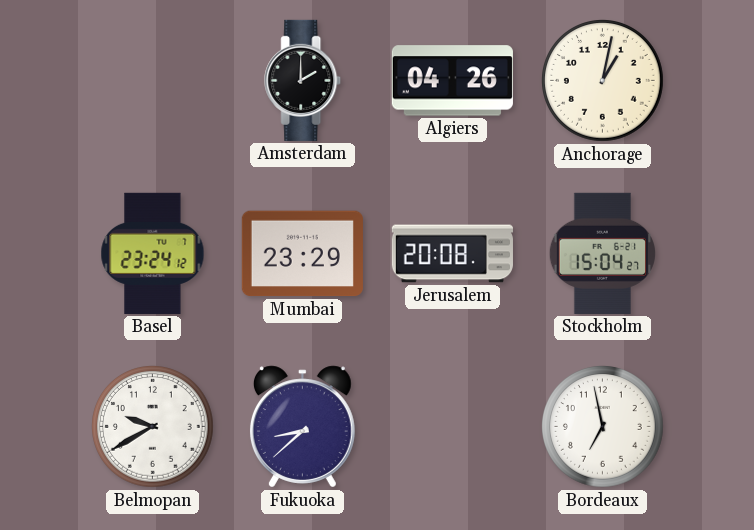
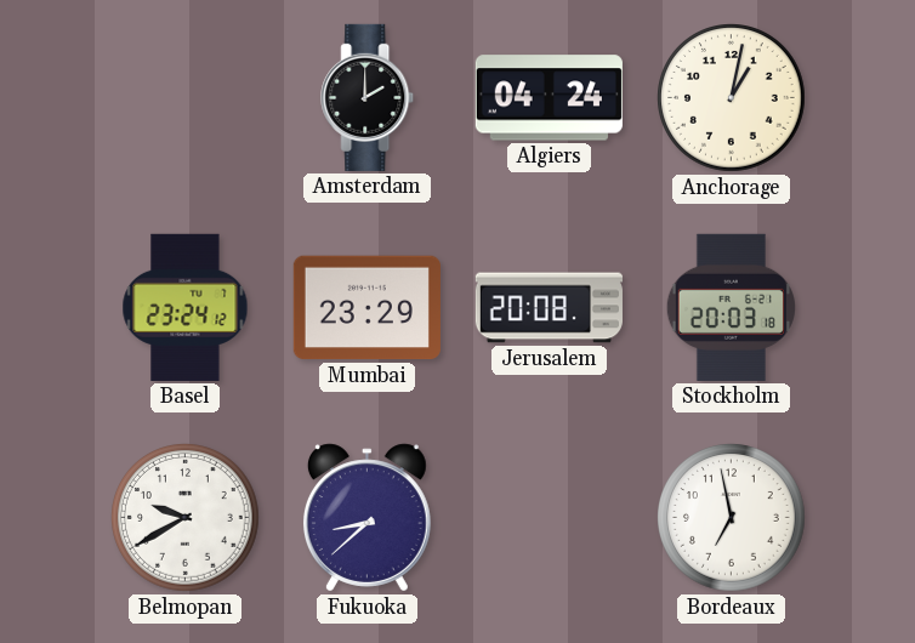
Algiers: 04:26 -> 04:24 (549, 98)
Stockholm: 15:04 -> 20:03 (731, 307)
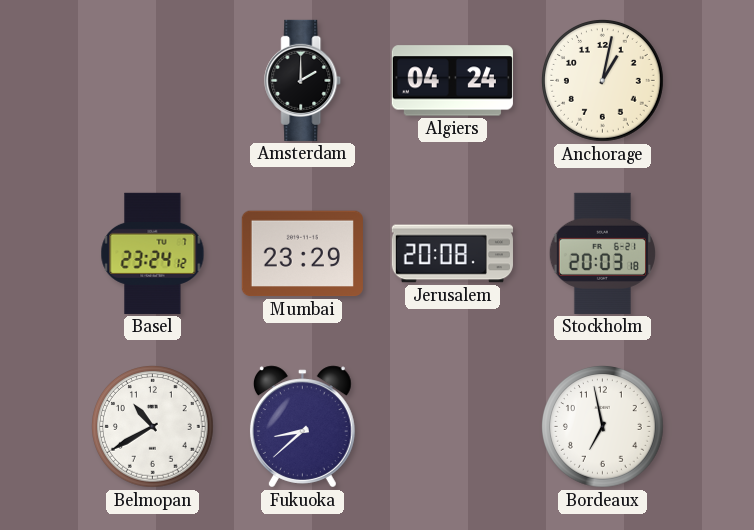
Belmopan: 9:40 -> 10:40 (153, 427)
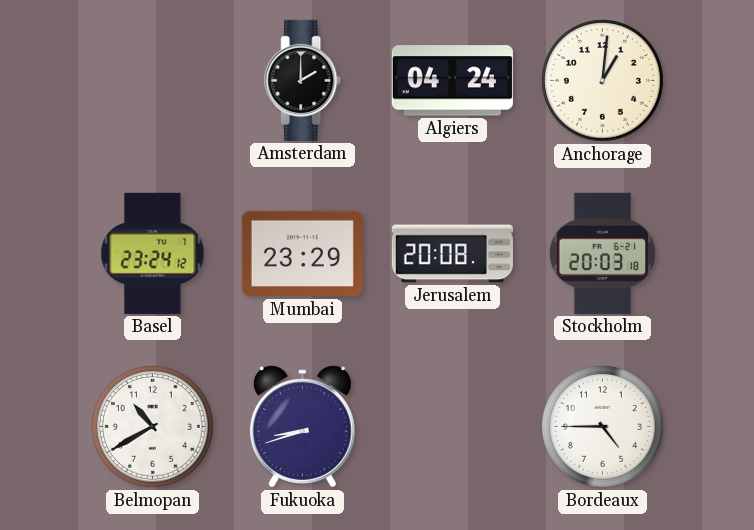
Anchorage: 1:02 -> 1:01 (603, 81)
Fukuoka: 8:38 -> 8:42 (302, 427)
Bordeaux: 6:58 -> 4:45 (603, 427)
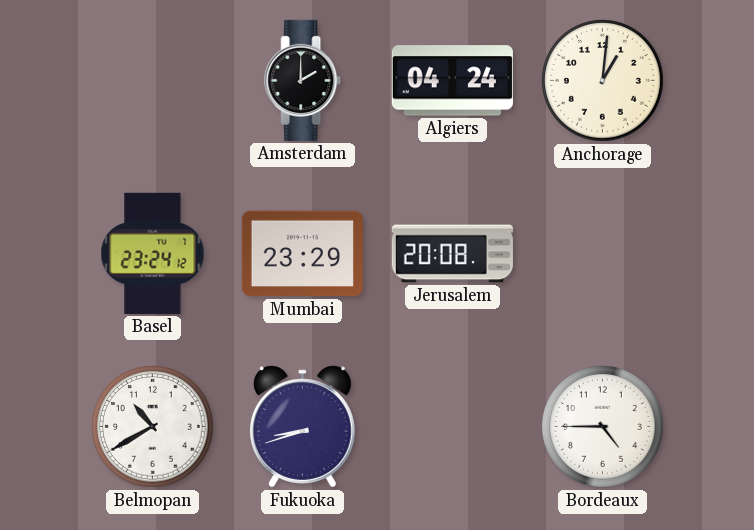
Stockholm: 20:03 -> none (602, 253)
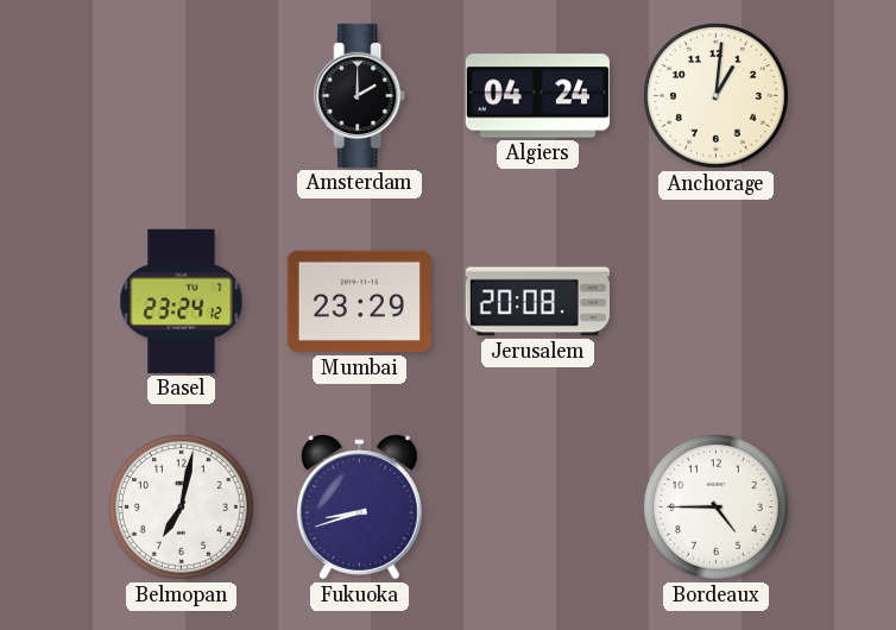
Belmopan: 10:40 -> 7:02 (182, 508)
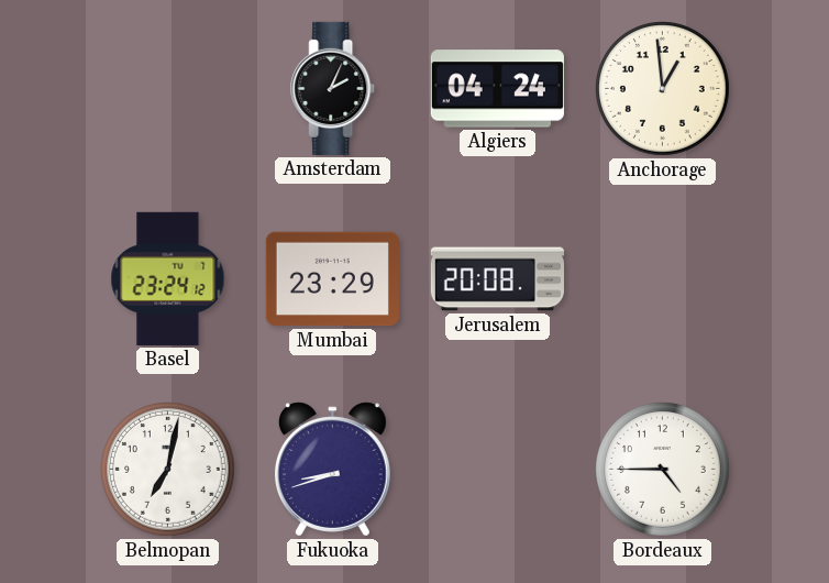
Amsterdam: 2:00 -> 2:04 (333, 88)
Anchorage: 1:01 -> 12:59 (663, 89)
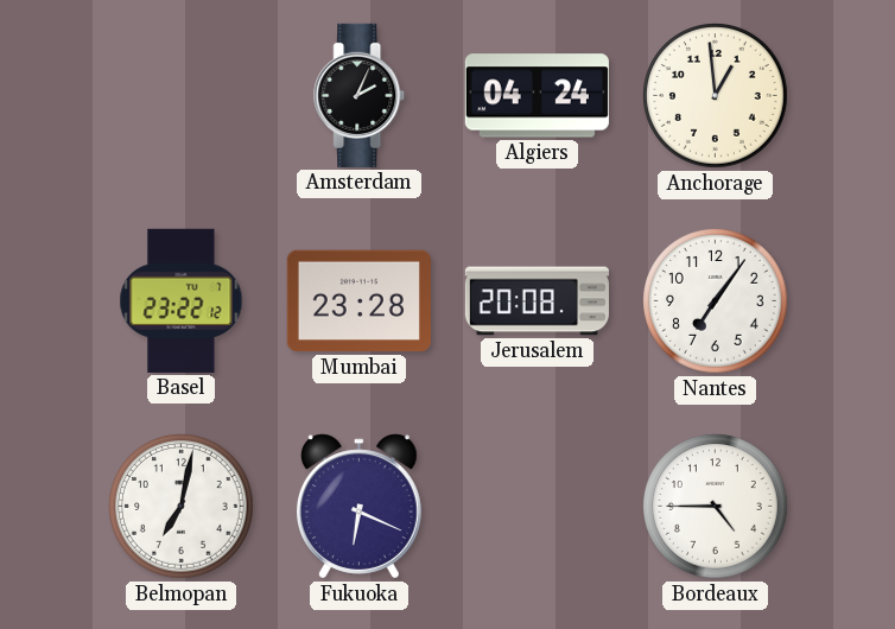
Basel: 23:24 -> 23:22 (182, 300)
Mumbai: 23:29 -> 23:28 (358, 301)
Nantes: none -> 7:06 (716, 301)
Fukuoka: 8:42 -> 6:19 (358, 507)
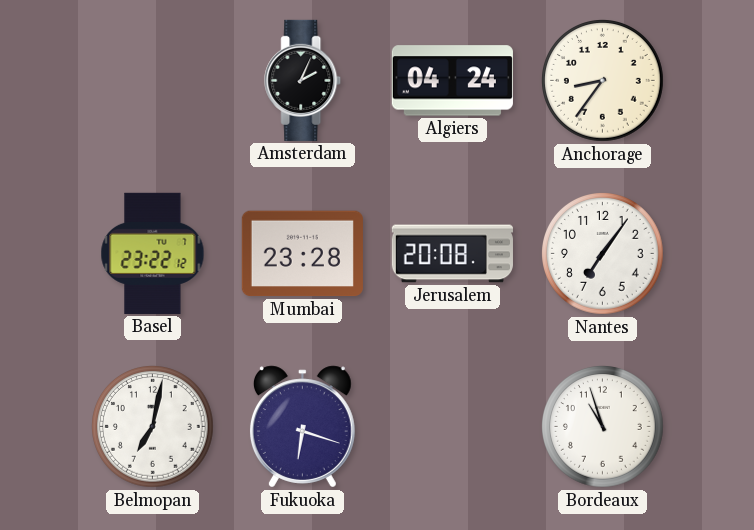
Anchorage: 12:59 -> 8:36 (603, 81)
Fukuoka: 6:19 -> 6:18 (302, 427)
Bordeaux: 4:45 -> 10:57 (603, 427)
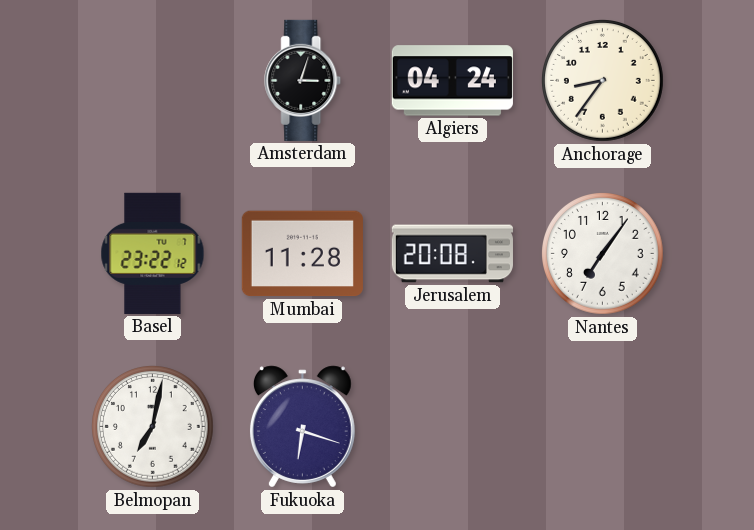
Amsterdam: 2:04 -> 3:03 (303, 80)
Mumbai: 23:28 -> 11:28 (302, 254)
Bordeaux: 10:57 -> none (603, 427)
